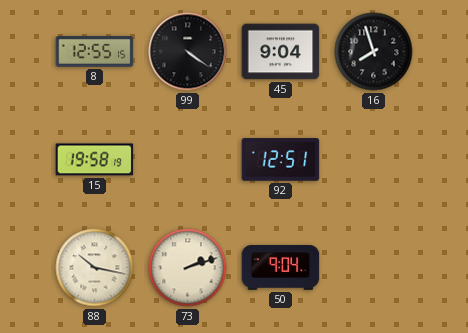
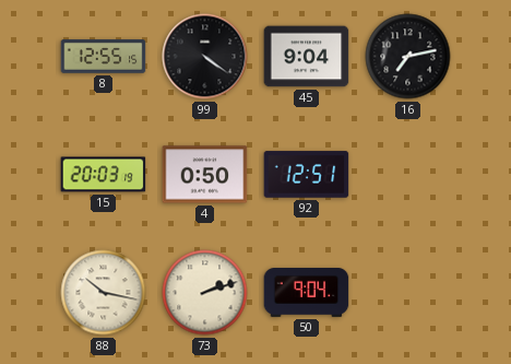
16: 7:57 -> 7:13 (408, 57)
15: 19:58 -> 20:03 (104, 175)
4: none -> 0:50 (205, 175)
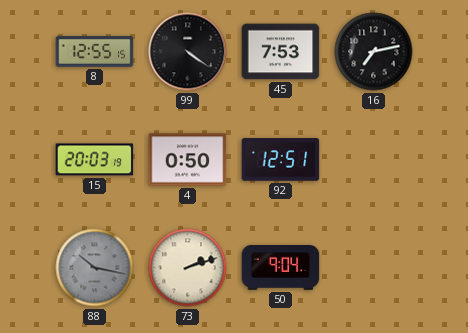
45: 9:04 -> 7:53 (281, 52)
88 dial: cream -> grey (95, 268)
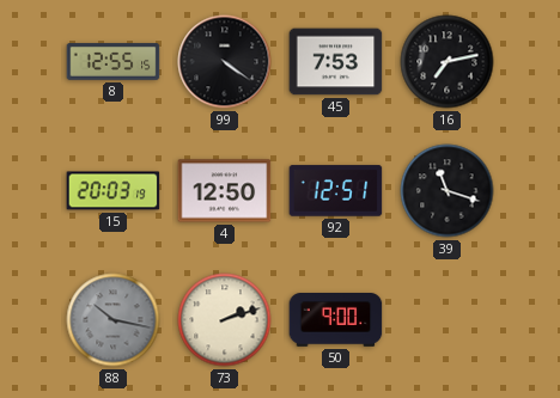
4: 0:50 -> 12:50 (225, 191)
39: none -> 11:18 (448, 191)
50: 9:04 -> 9:00 (336, 320)
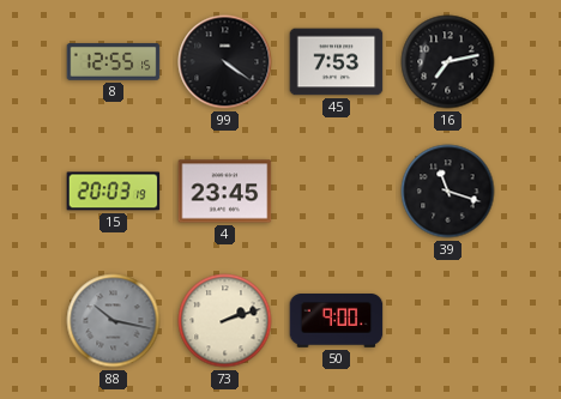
4: 12:50 -> 23:45 (225, 192)
92: 12:51 -> none (336, 191)
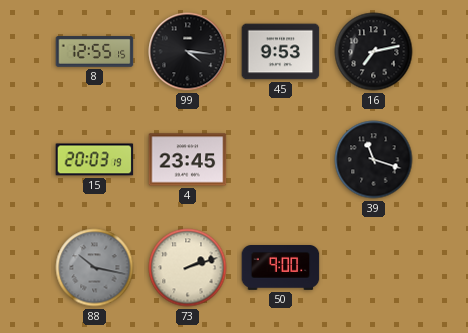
99: 4:21 -> 4:16 (188, 52)
45: 7:53 -> 9:53 (281, 52)
